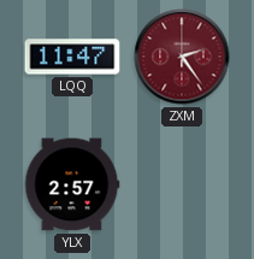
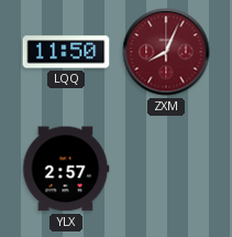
LQQ: 11:47 -> 11:50 (66, 52)
ZXM: 2:24 -> 8:04 (166, 52)
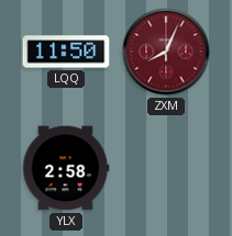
YLX: 2:57 -> 2:58 (66, 168)
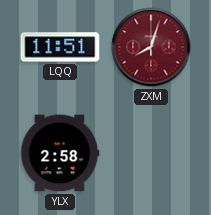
LQQ: 11:50 -> 11:51 (60, 47)
ZXM: 8:04 -> 8:03 (151, 47)
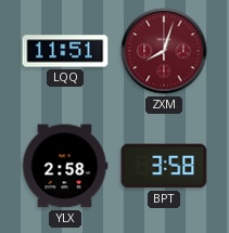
BPT: none -> 3:58 (164, 166)
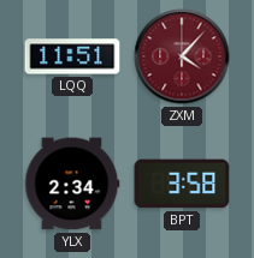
ZXM: 8:03 -> 4:07 (182, 56)
YLX: 2:58 -> 2:34 (72, 184)
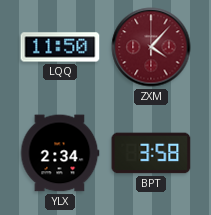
LQQ: 11:51 -> 11:50 (60, 47)
